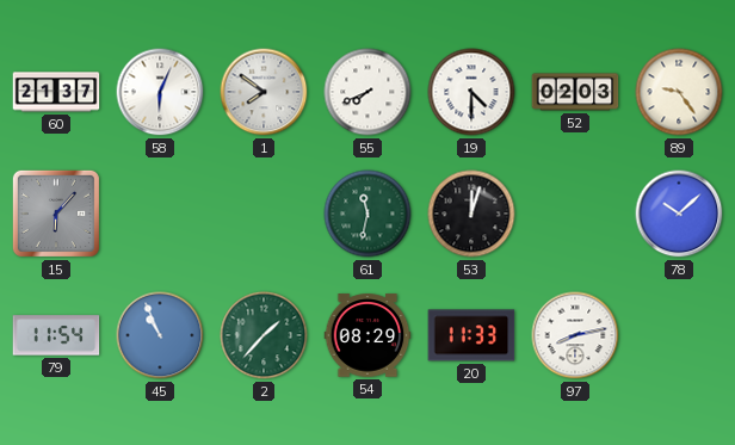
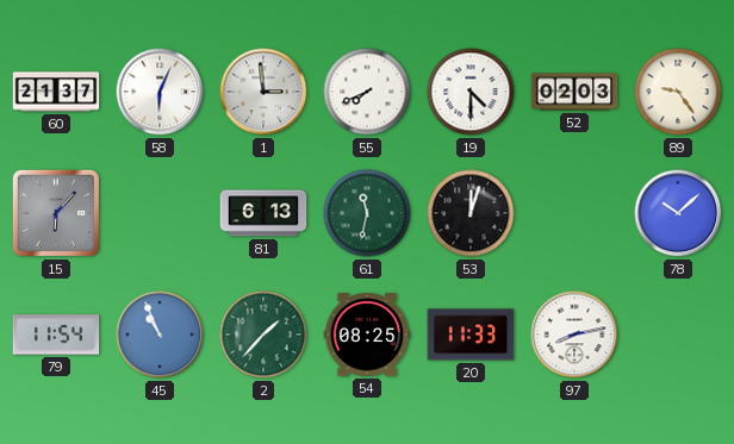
1: 7:51 -> 2:59 (263, 92)
81: none -> 6:13 (263, 213)
54: 08:29 -> 08:25 (367, 334)
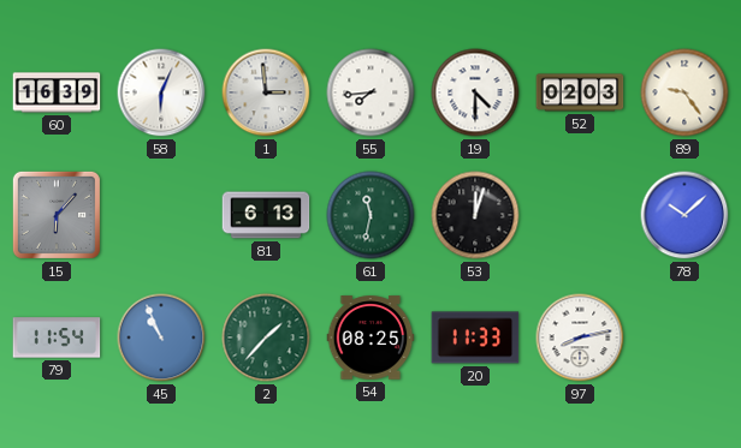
60: 21:37 -> 16:39 (57, 92)
55: 7:41 -> 7:44 (370, 92)
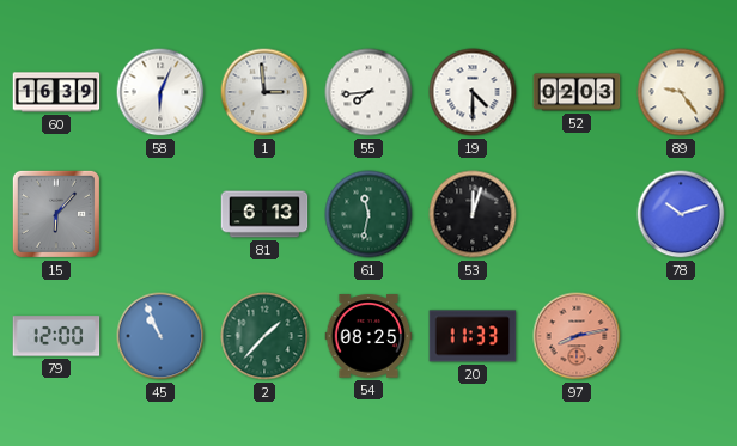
78: 10:08 -> 10:12 (681, 214)
79: 11:54 -> 12:00 (56, 336)
97 dial: white -> salmon (577, 336)
